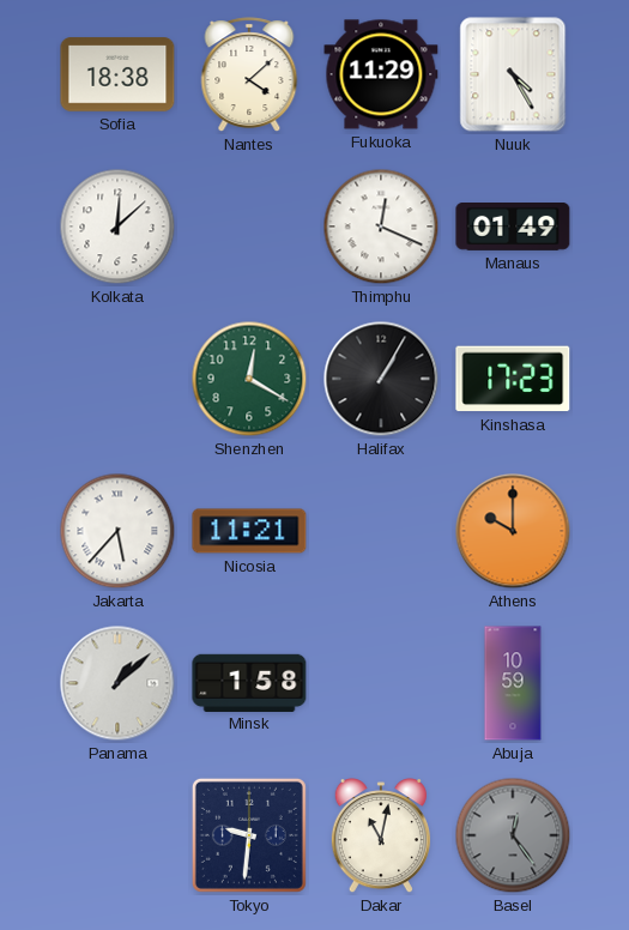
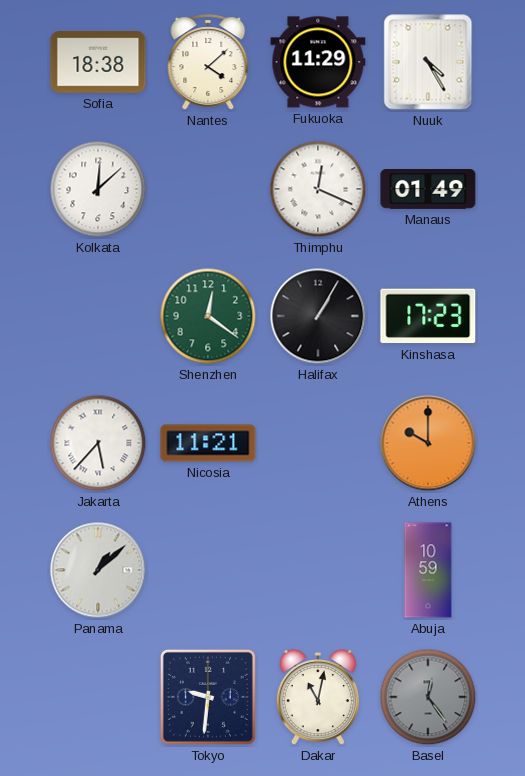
Shenzhen: 12:20 -> 12:21 (208, 316)
Minsk: 1:58 -> none (249, 682)
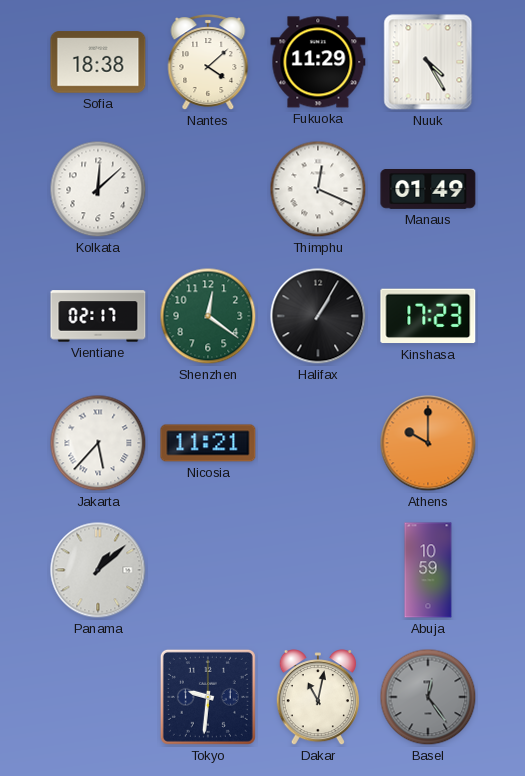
Vientiane: none -> 02:17 (98, 316)
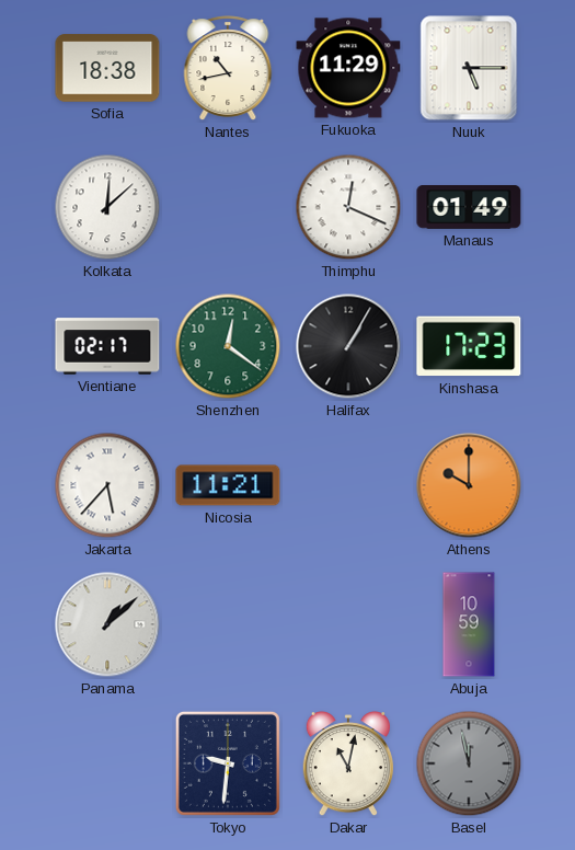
Nantes: 4:08 -> 10:43 (228, 68)
Nuuk: 4:25 -> 5:15 (469, 68)
Basel: 12:24 -> 11:58 (469, 763)
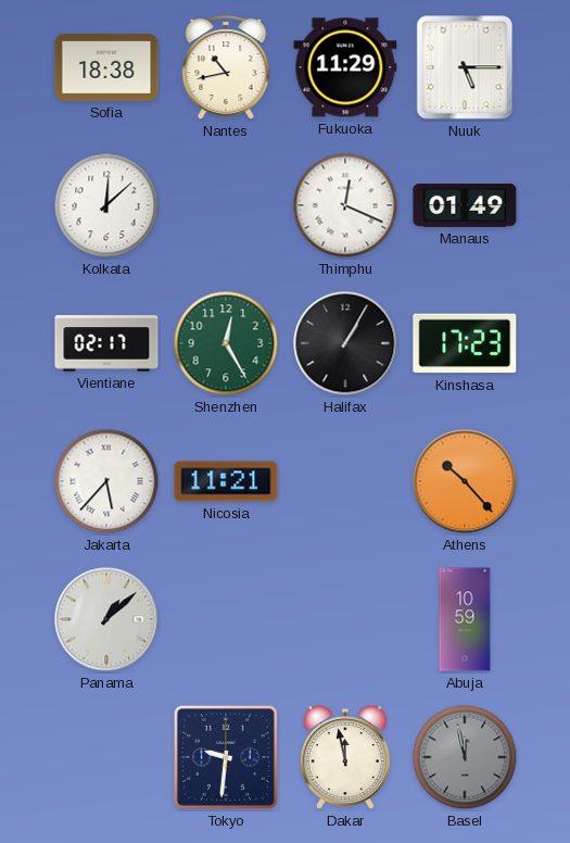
Shenzhen: 12:21 -> 12:25 (226, 343)
Athens: 10:00 -> 10:23 (465, 481)
Dakar: 11:02 -> 11:58 (345, 758)
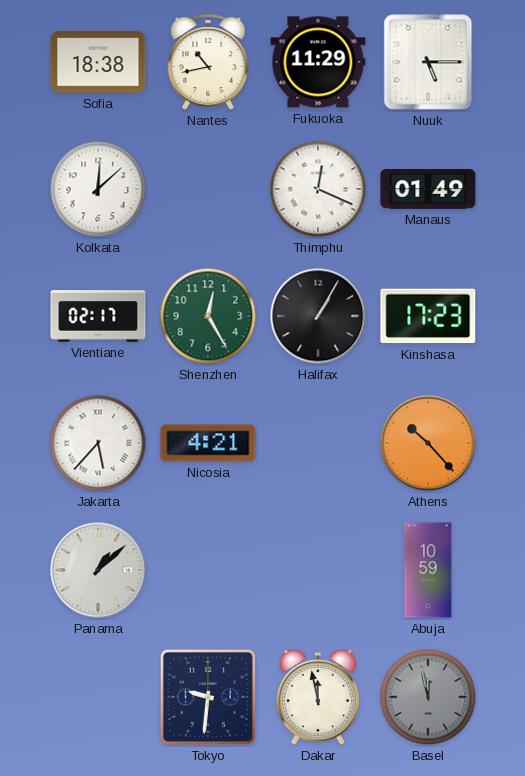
Nicosia: 11:21 -> 4:21 (208, 443)
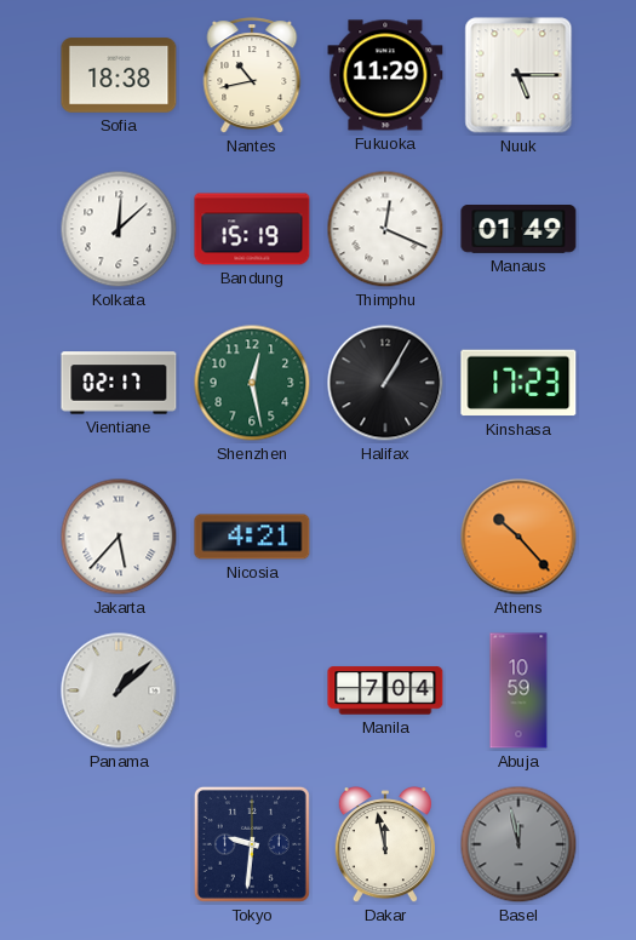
Bandung: none -> 15:19 (252, 229)
Shenzhen: 12:25 -> 12:28 (252, 383)
Manila: none -> 7:04 (385, 690)
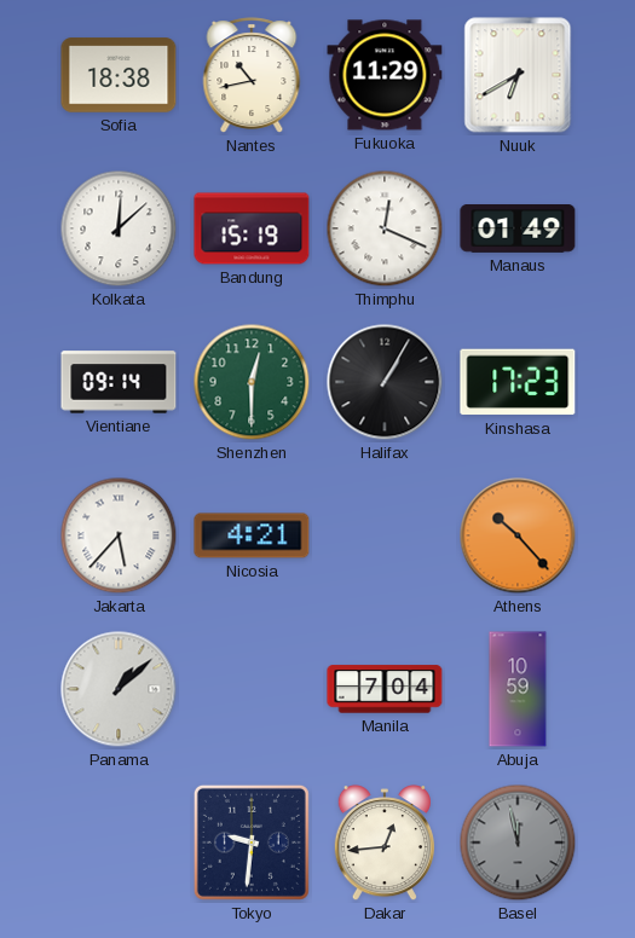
Nuuk: 5:15 -> 6:40 (518, 75)
Vientiane: 02:17 -> 09:14 (119, 382)
Shenzhen: 12:28 -> 12:30 (252, 382)
Dakar: 11:58 -> 12:44 (385, 844)
